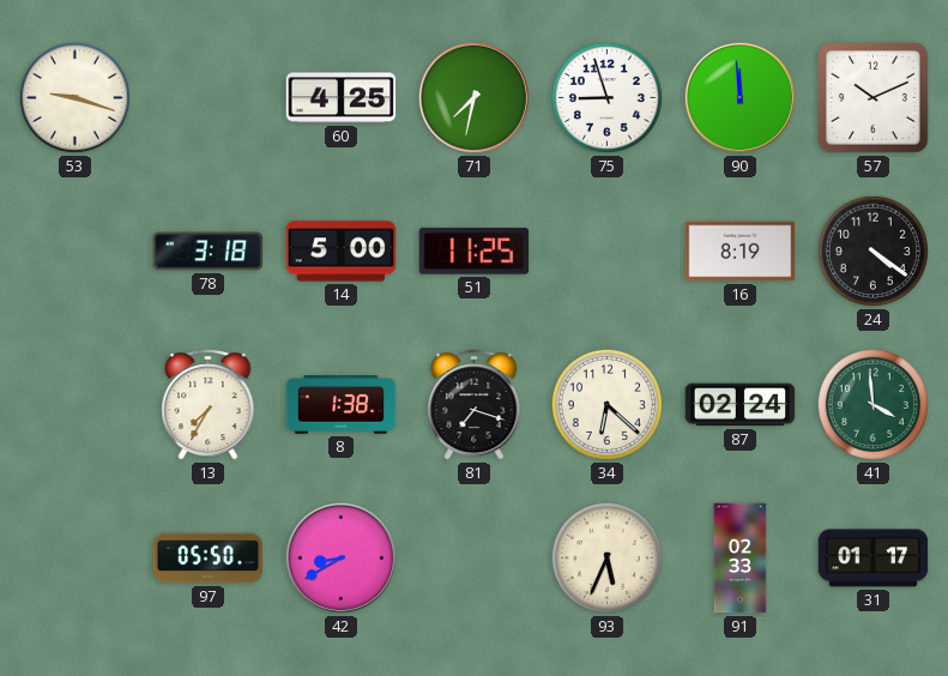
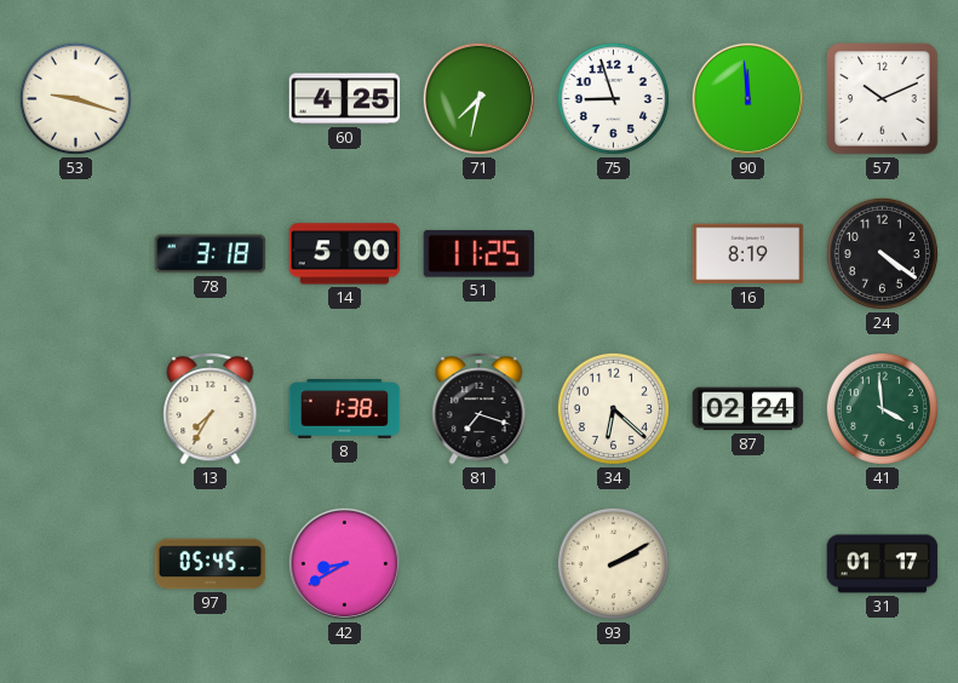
97: 05:50 -> 05:45 (211, 564)
93: 5:34 -> 2:10 (613, 563)
91: 02:33 -> none (741, 559)
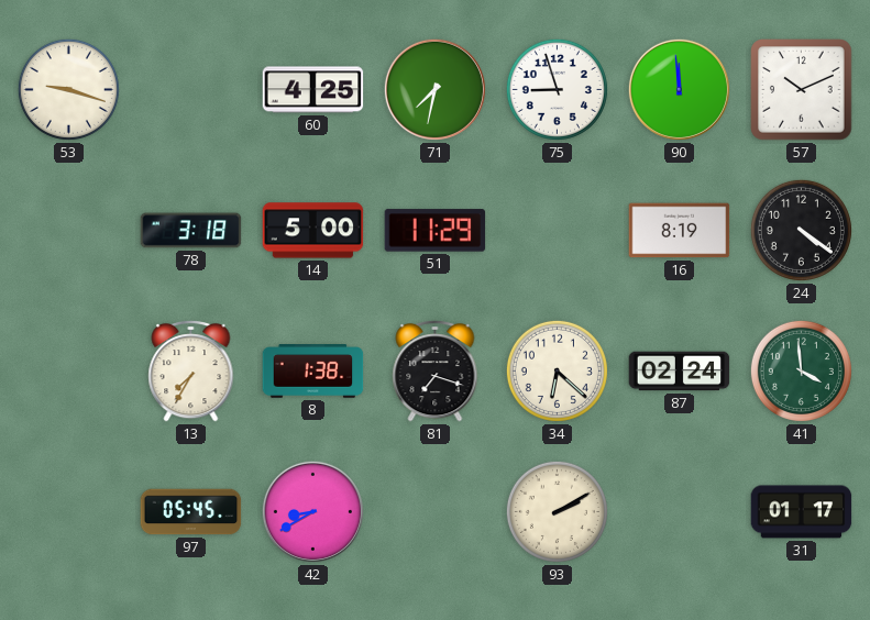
51: 11:25 -> 11:29 (436, 231)
